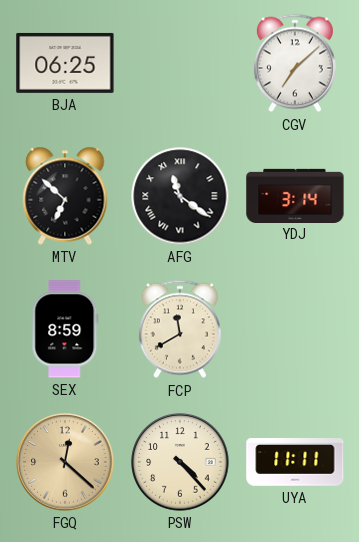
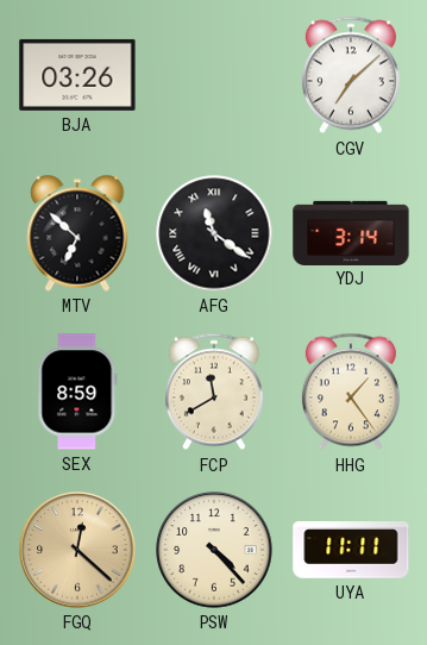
BJA: 06:25 -> 03:26 (77, 75)
HHG: none -> 1:24 (351, 392)
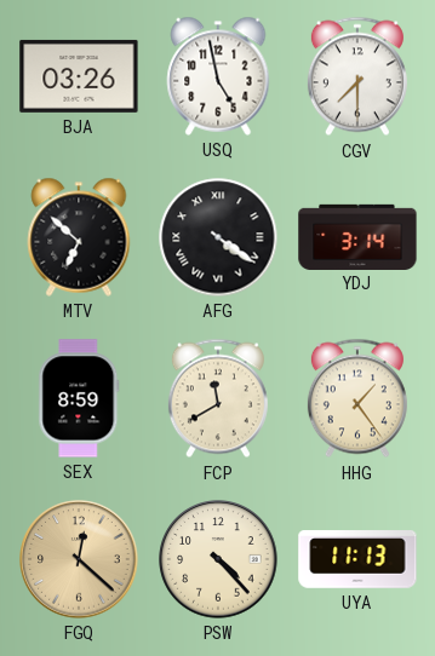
USQ: none -> 4:58 (218, 76)
CGV: 7:08 -> 7:30 (357, 76)
AFG: 11:21 -> 4:21 (218, 237)
UYA: 11:11 -> 11:13 (357, 560)
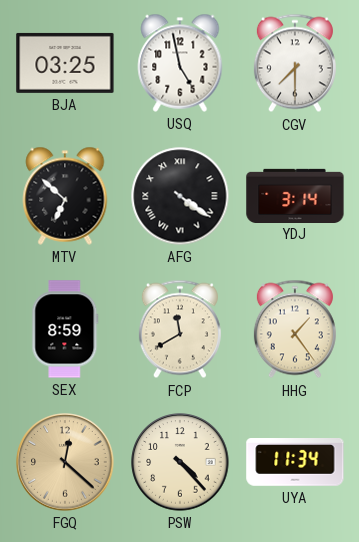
BJA: 03:26 -> 03:25 (65, 63)
UYA: 11:13 -> 11:34 (295, 463)
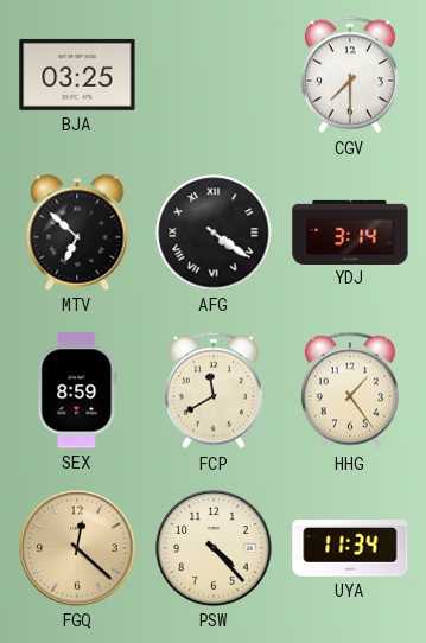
USQ: 4:58 -> none (180, 63)
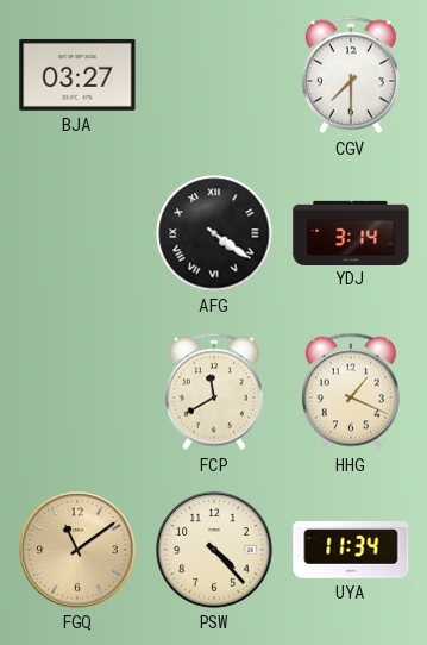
BJA: 03:25 -> 03:27 (77, 75)
MTV: 6:52 -> none (77, 233)
SEX: 8:59 -> none (77, 390)
HHG: 1:24 -> 1:19 (351, 392)
FGQ: 12:22 -> 11:09 (77, 550)
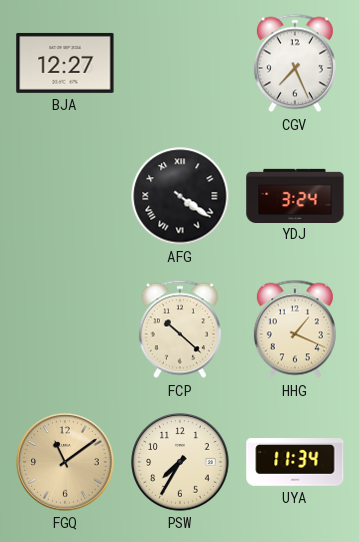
BJA: 03:27 -> 12:27 (65, 63)
CGV: 7:30 -> 7:26 (295, 63)
YDJ: 3:14 -> 3:24 (295, 195)
FCP: 11:40 -> 10:22 (180, 329)
PSW: 4:23 -> 7:35 (180, 462)
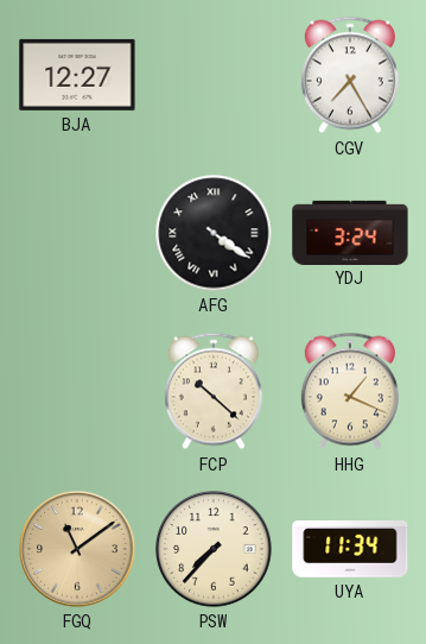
CGV: 7:26 -> 7:25 (350, 75)
PSW: 7:35 -> 7:37 (214, 549)
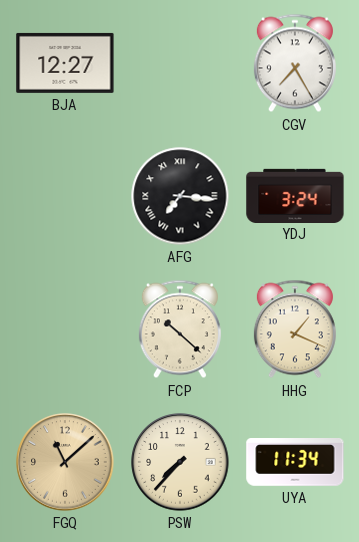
AFG: 4:21 -> 7:16 (180, 196)
FGQ: 11:09 -> 11:08 (65, 462)
